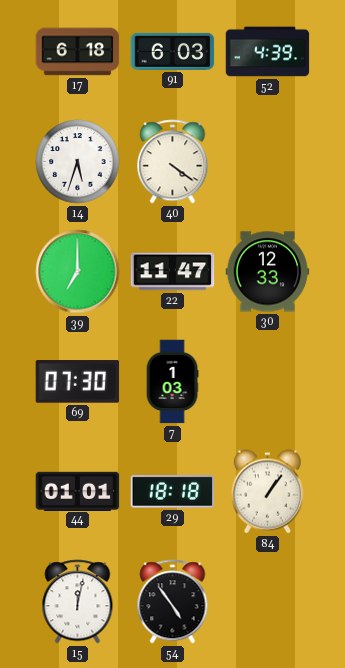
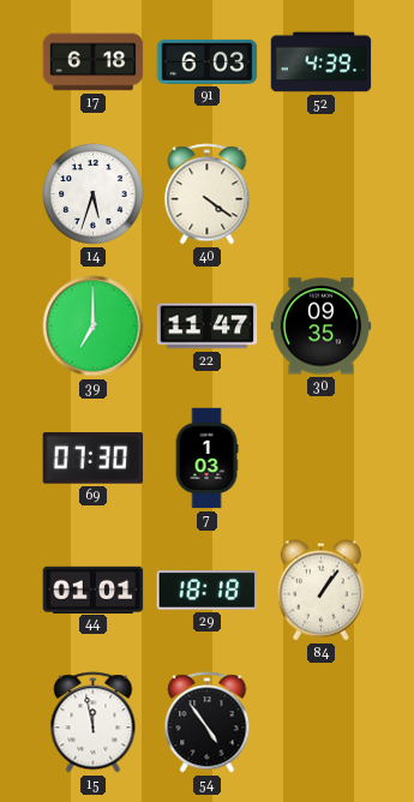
30: 12:33 -> 09:35 (322, 327)
15: 12:02 -> 11:58 (94, 723)
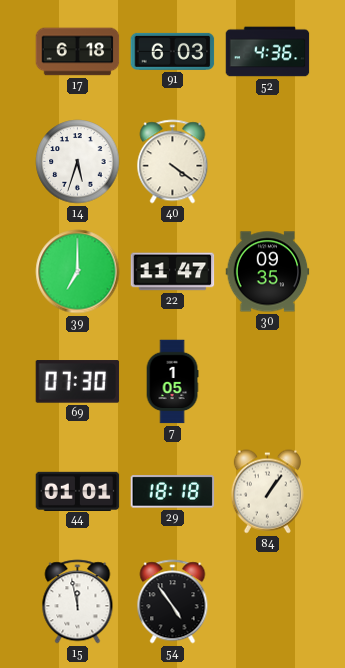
52: 4:39 -> 4:36 (268, 52)
7: 1:03 -> 1:05 (172, 382)
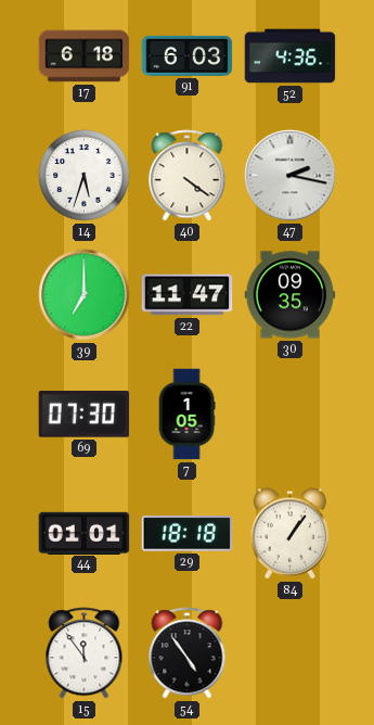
47: none -> 2:17 (291, 176)
15: 11:58 -> 11:54 (85, 653)
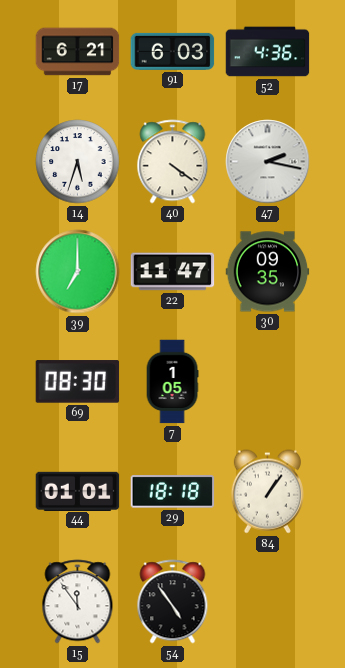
17: 6:18 -> 6:21 (78, 52)
69: 07:30 -> 08:30 (78, 382)
